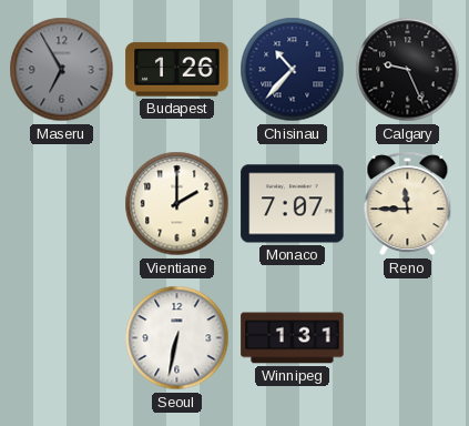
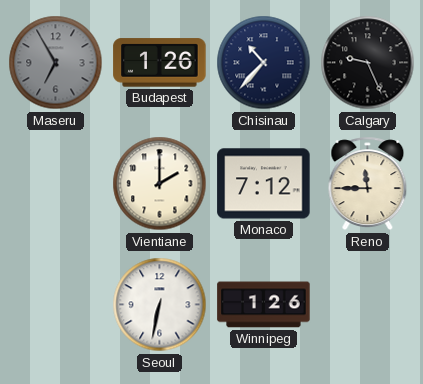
Monaco: 7:07 -> 7:12 (264, 184)
Winnipeg: 1:31 -> 1:26 (264, 305)
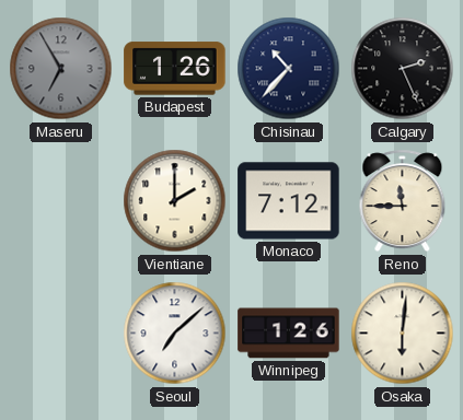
Calgary: 9:26 -> 2:26 (403, 69)
Seoul: 6:32 -> 7:08 (175, 334)
Osaka: none -> 6:01 (403, 334)
